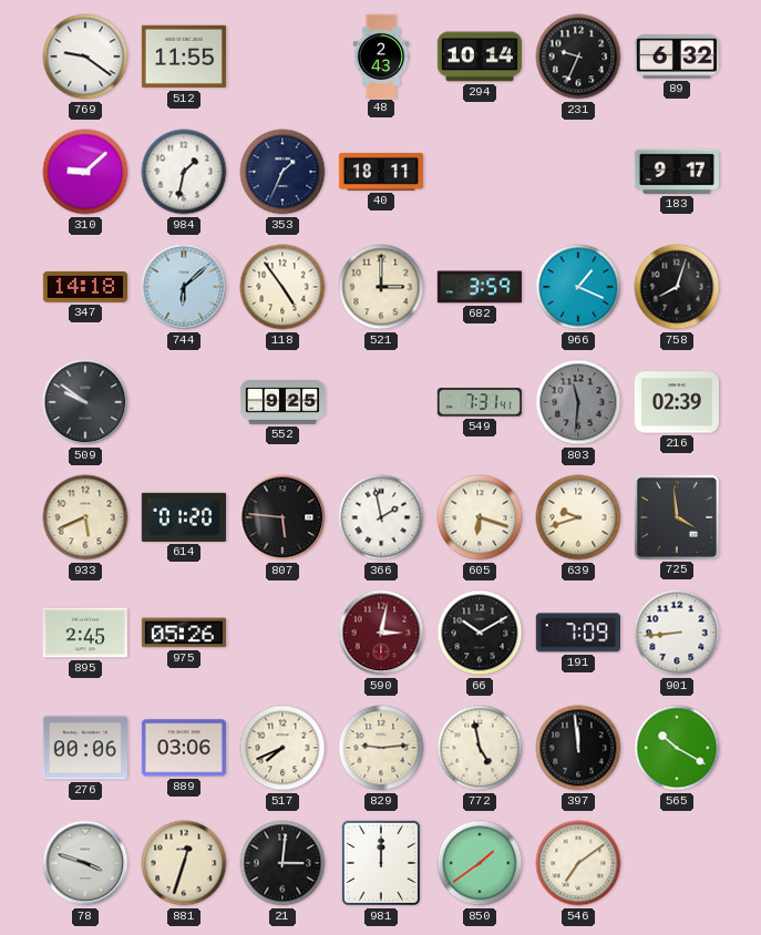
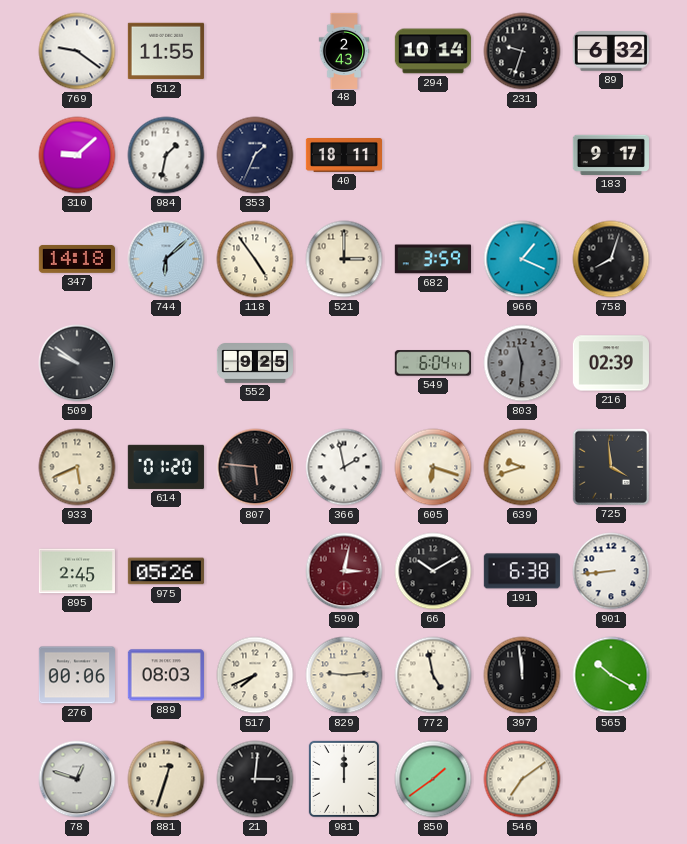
231: 9:34 -> 9:33 (522, 51)
549: 7:31 -> 6:04 (433, 363)
191: 7:09 -> 6:38 (522, 571)
889: 03:06 -> 08:03 (166, 675)
78: 3:48 -> 12:48 (77, 779)
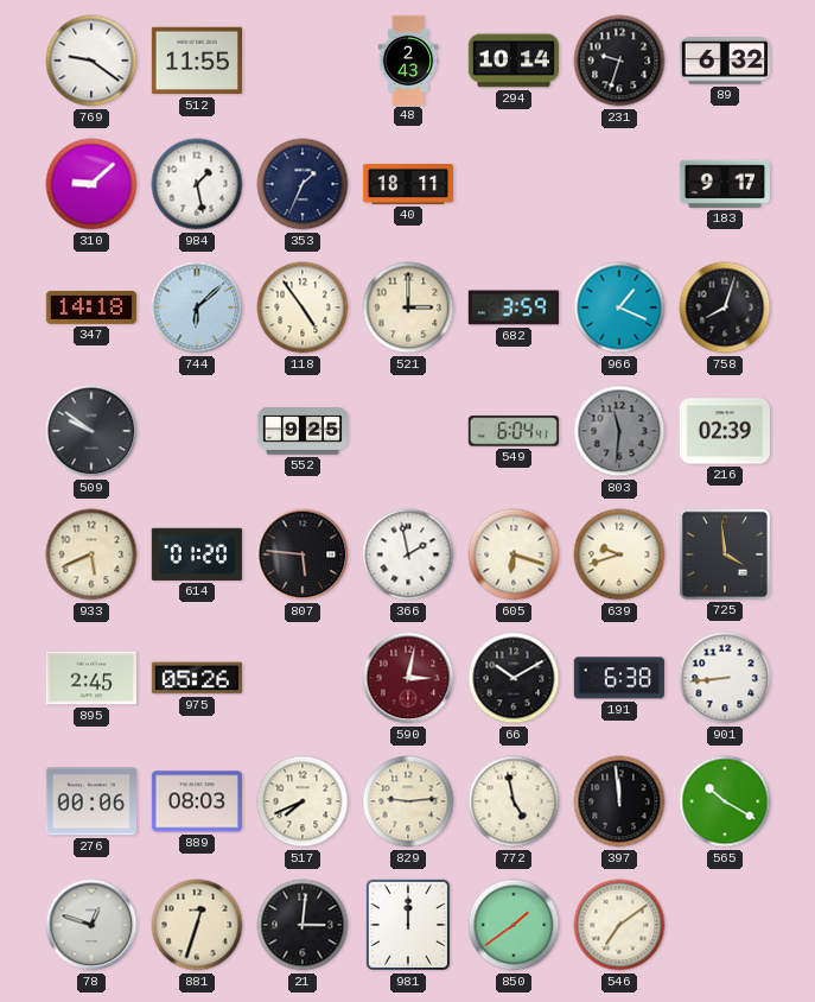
984: 1:32 -> 1:28 (197, 184)
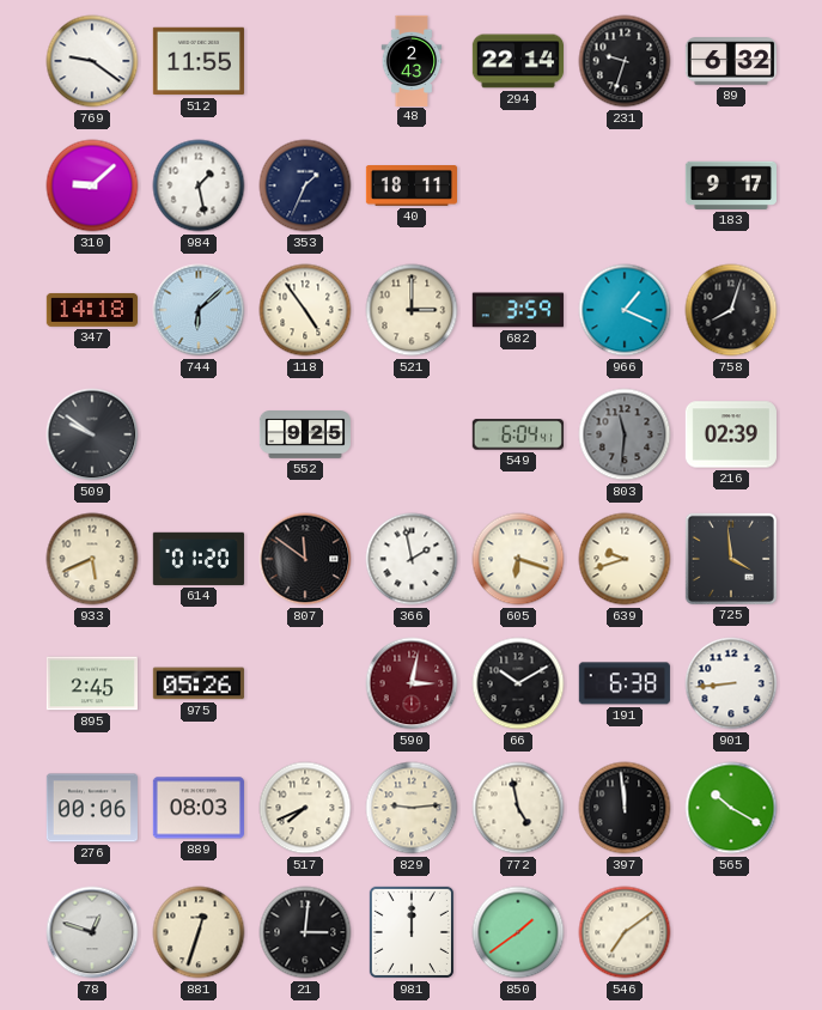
294: 10:14 -> 22:14 (517, 61)
807: 5:46 -> 11:51 (305, 559)
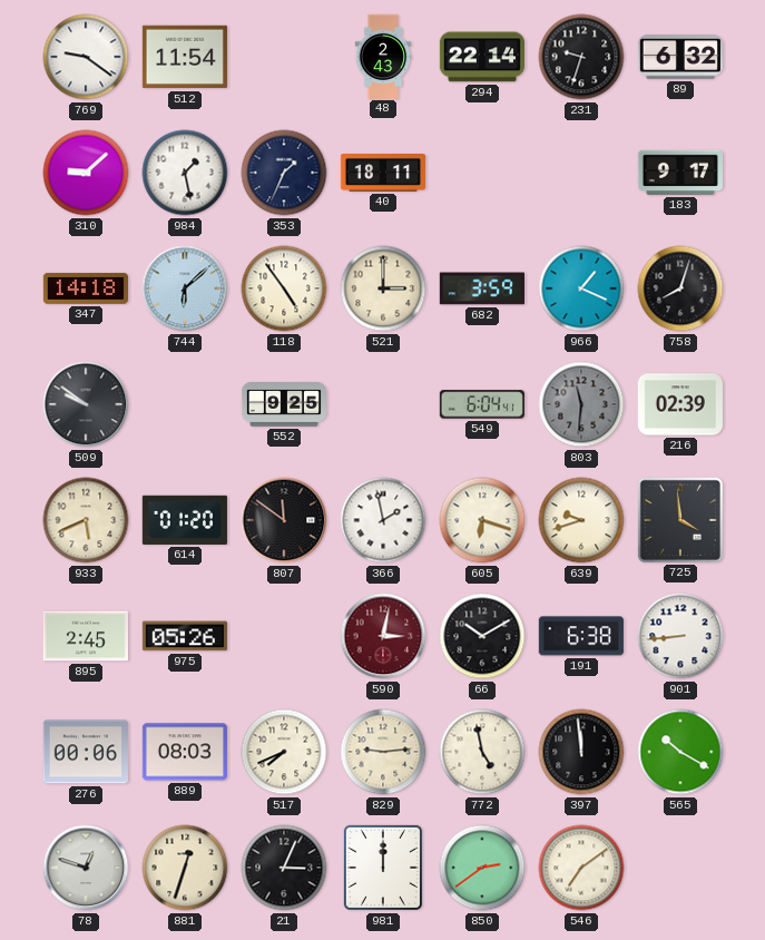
512: 11:55 -> 11:54 (185, 57)
21: 3:01 -> 3:04 (284, 868)
850: 1:39 -> 2:39 (482, 868)
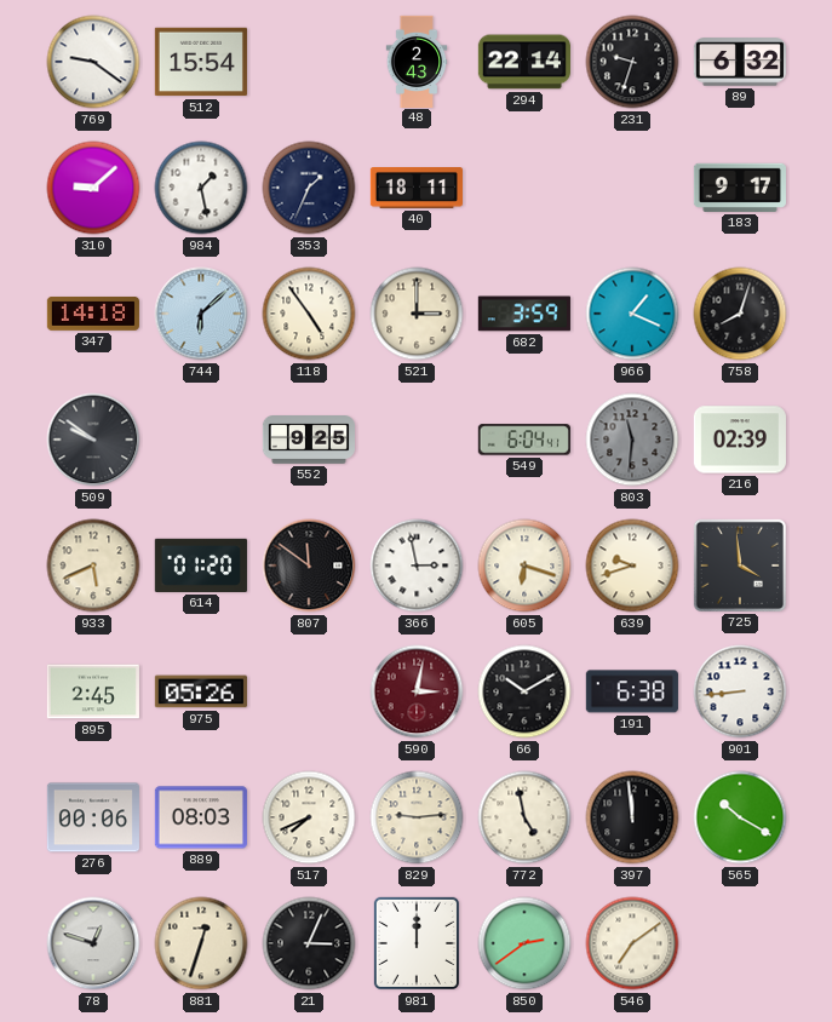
512: 11:54 -> 15:54 (201, 62)
366: 1:58 -> 2:58 (417, 565)
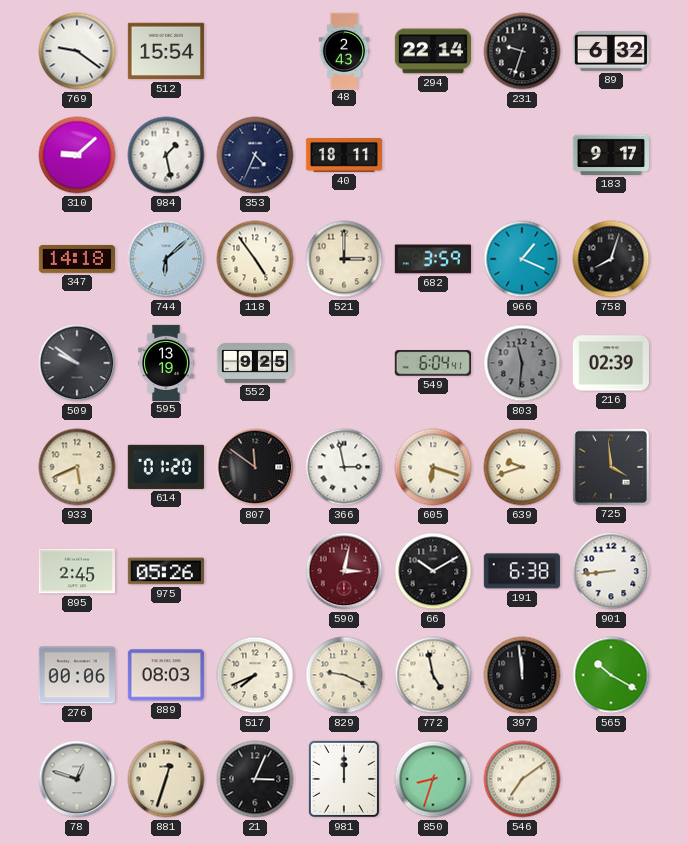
353: 1:34 -> 4:34 (255, 155)
595: none -> 13:19 (166, 362)
829: 9:14 -> 9:19 (344, 675)
850: 2:39 -> 8:33 (433, 779)
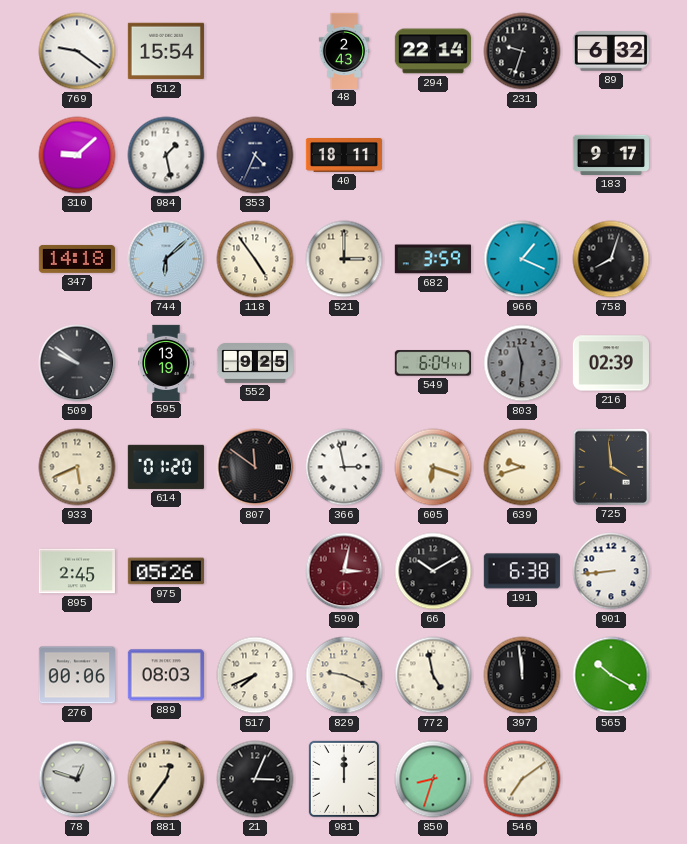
881: 12:33 -> 12:36 (166, 779)
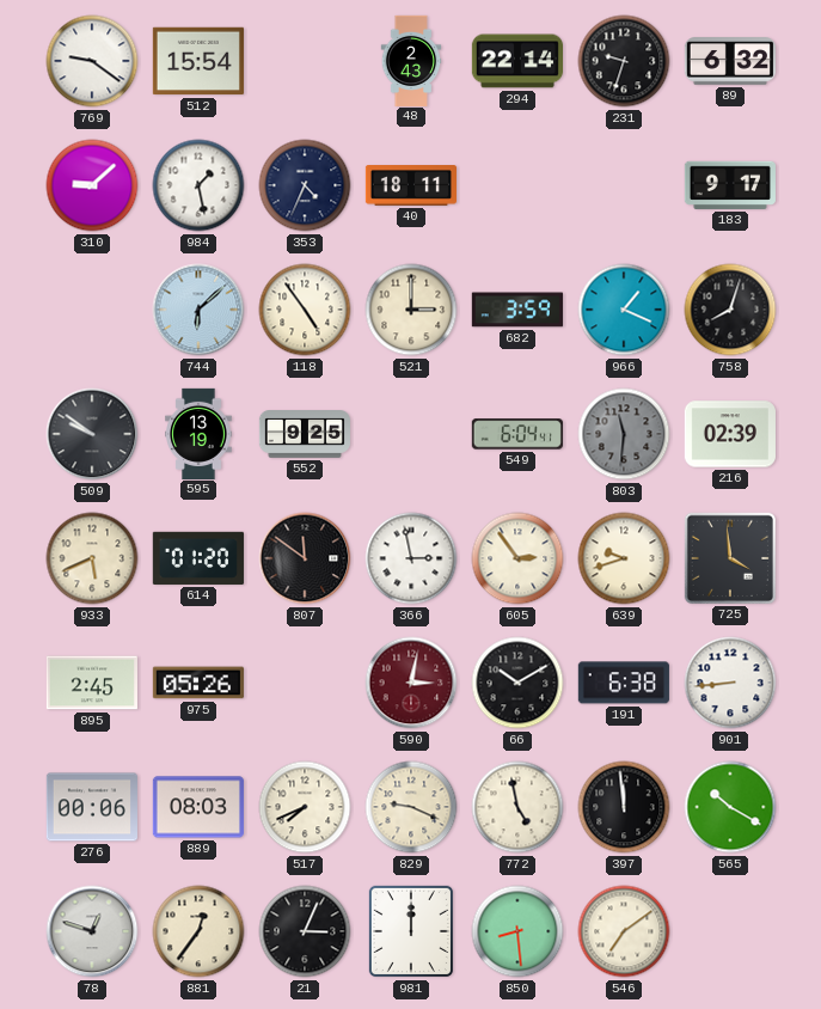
347: 14:18 -> none (77, 259)
605: 6:18 -> 2:54 (517, 558)
850: 8:33 -> 8:29 (517, 931)
